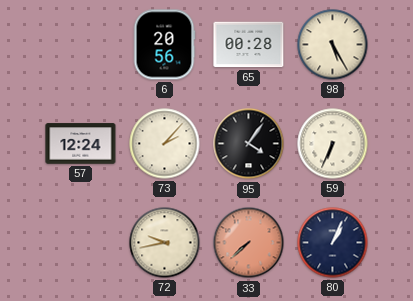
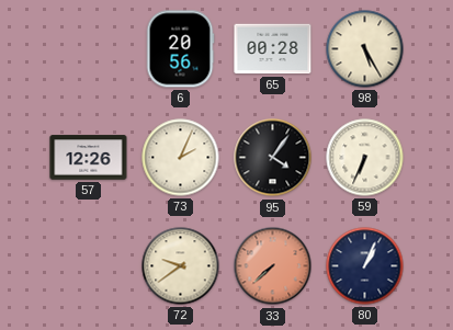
57: 12:24 -> 12:26 (89, 158)
73: 2:07 -> 2:04 (181, 158)
72: 9:43 -> 9:39 (181, 266)
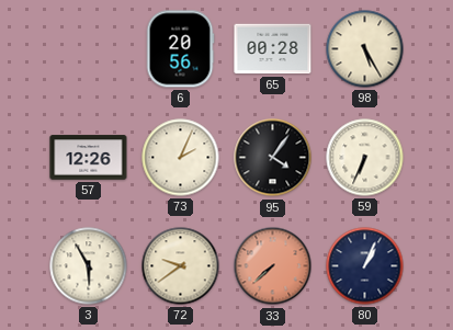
3: none -> 5:55 (89, 266)
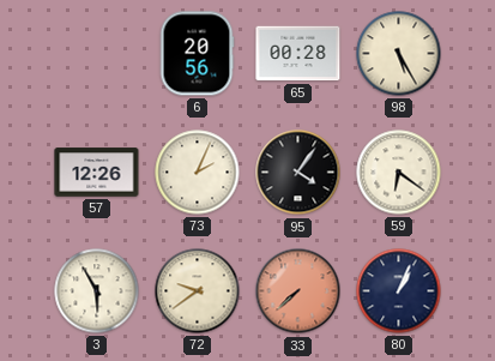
59: 6:34 -> 6:21 (399, 173)
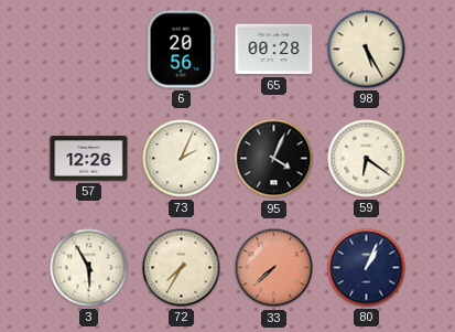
95: 4:06 -> 4:04 (274, 159)
72: 9:39 -> 7:35 (182, 268)
